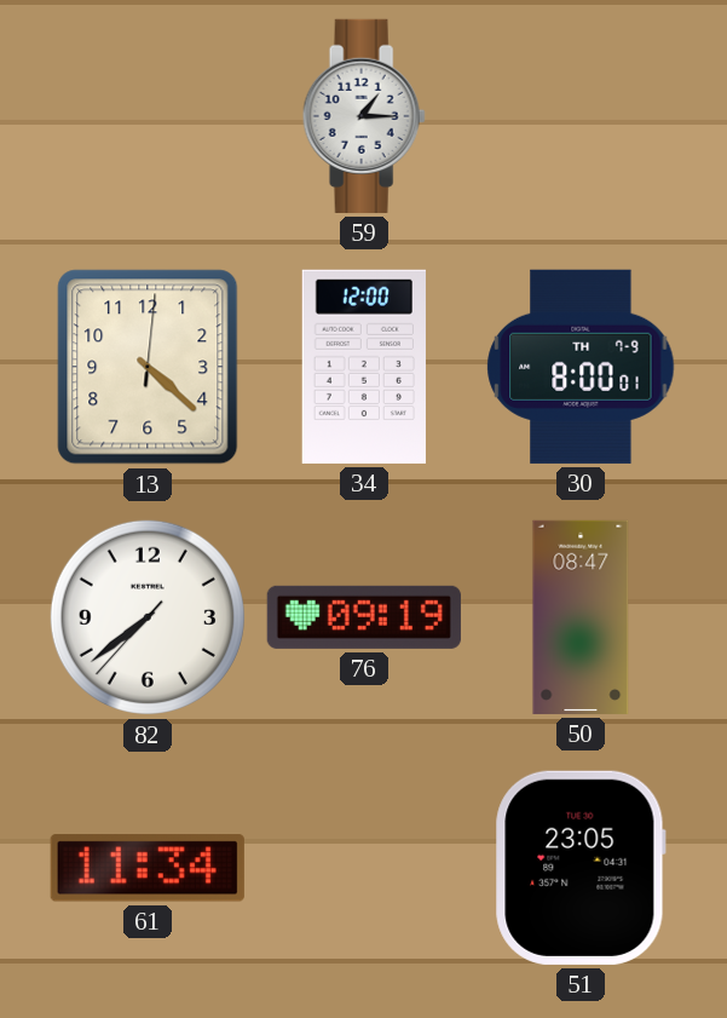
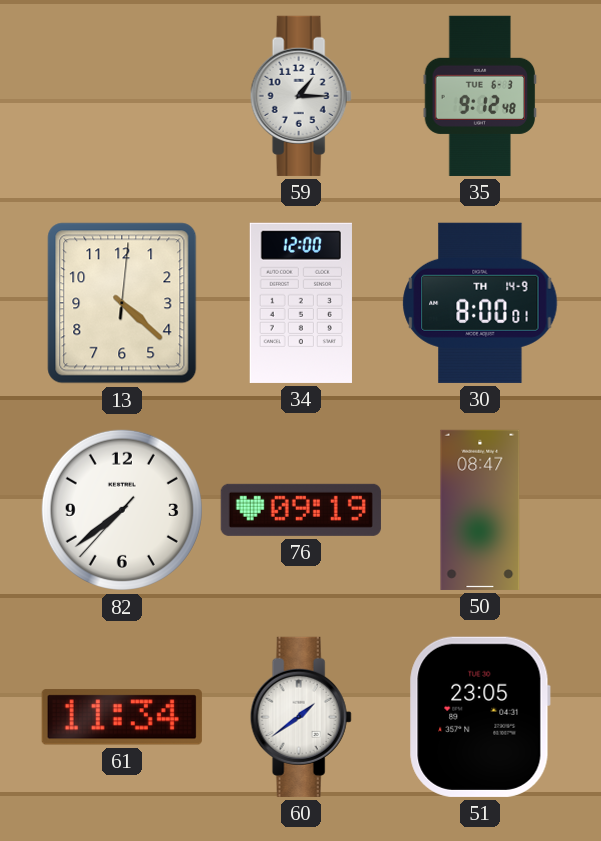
35: none -> 9:12 (480, 96)
30 date: TH 7-9 -> TH 14-9 (480, 303)
60: none -> 1:39 (301, 717)
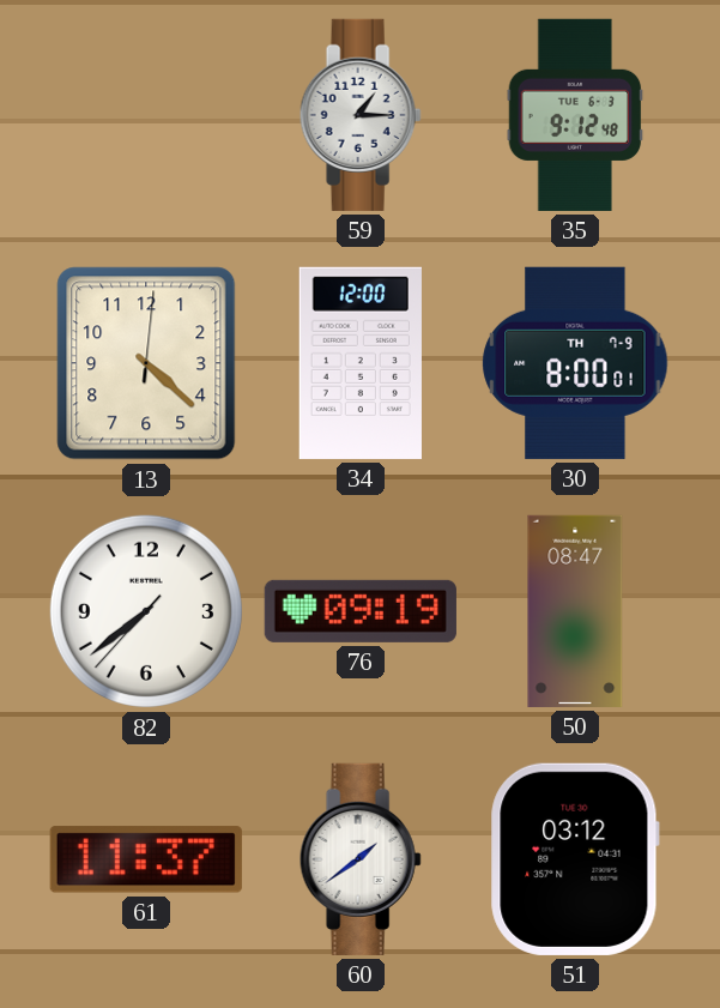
30 date: TH 14-9 -> TH 7-9 (575, 363)
61: 11:34 -> 11:37 (146, 859)
51: 23:05 -> 03:12 (575, 859)
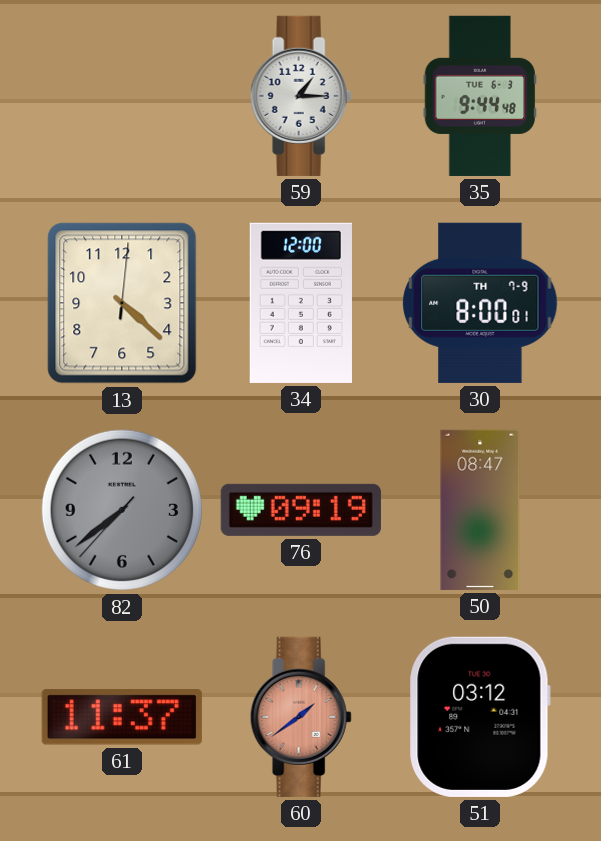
35: 9:12 -> 9:44 (480, 96)
82 dial: white -> grey (122, 510)
60 dial: white -> salmon (301, 717)
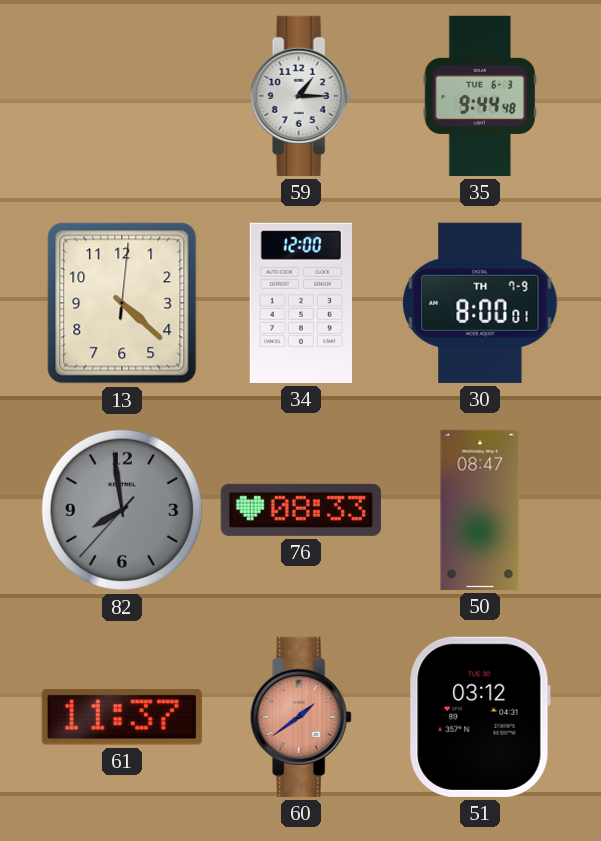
82: 7:38 -> 7:58 (122, 510)
76: 09:19 -> 08:33 (301, 510)
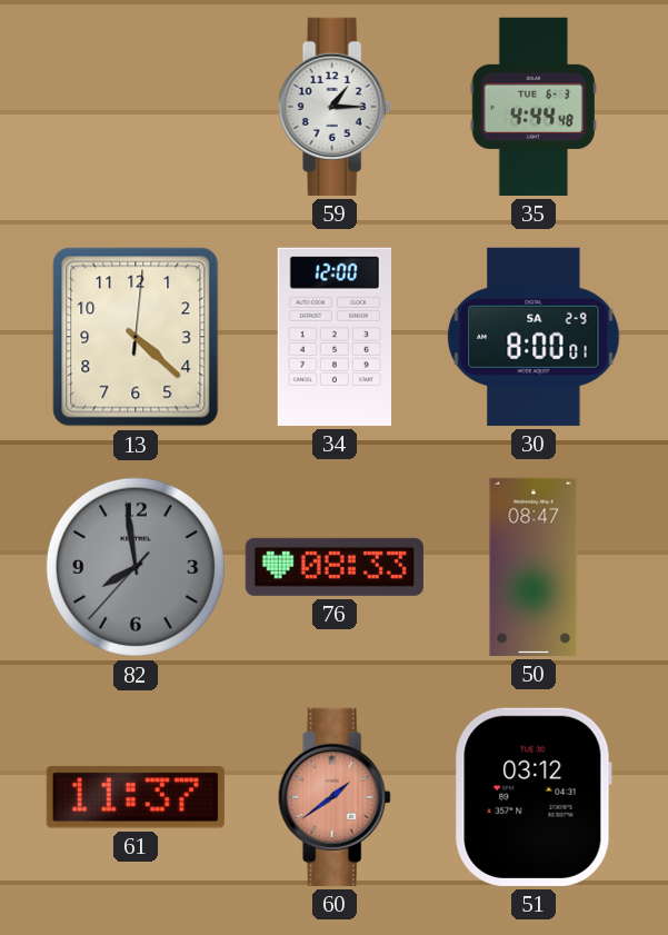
35: 9:44 -> 4:44 (534, 107)
30 date: TH 7-9 -> SA 2-9 (534, 337)
